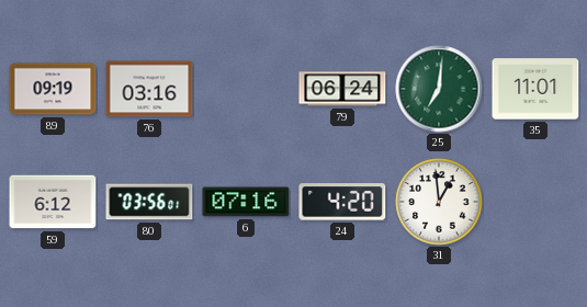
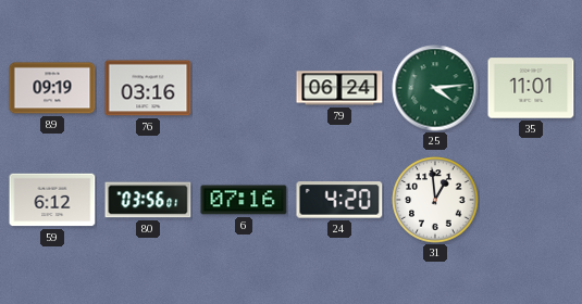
25: 7:01 -> 4:14 (435, 88)
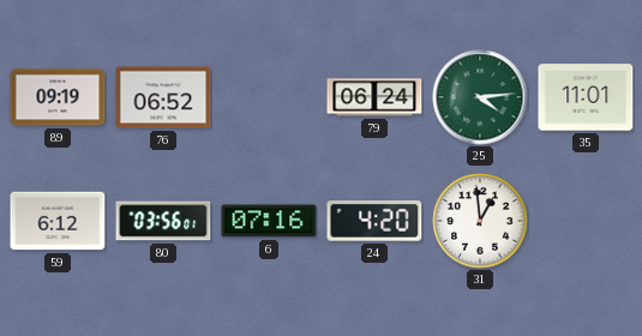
76: 03:16 -> 06:52 (163, 97)
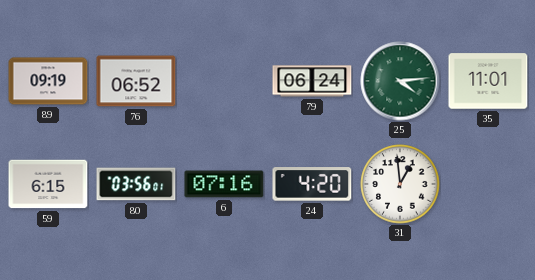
59: 6:12 -> 6:15 (48, 184)
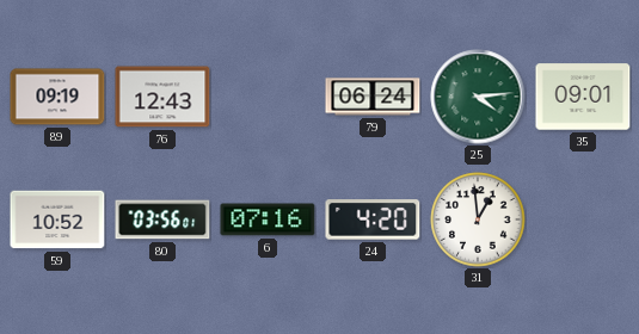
76: 06:52 -> 12:43 (162, 97)
35: 11:01 -> 09:01 (583, 97)
59: 6:15 -> 10:52 (57, 219)
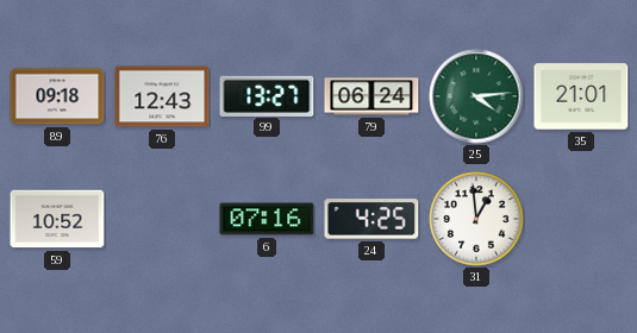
89: 09:19 -> 09:18 (57, 96)
99: none -> 13:27 (267, 95)
35: 09:01 -> 21:01 (581, 96)
80: 03:56 -> none (162, 219)
24: 4:20 -> 4:25 (371, 219)
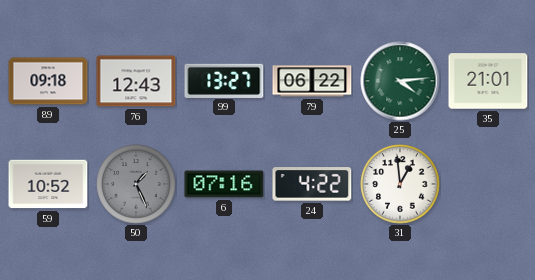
79: 06:24 -> 06:22 (312, 81)
50: none -> 1:26 (136, 184)
24: 4:25 -> 4:22 (312, 184)
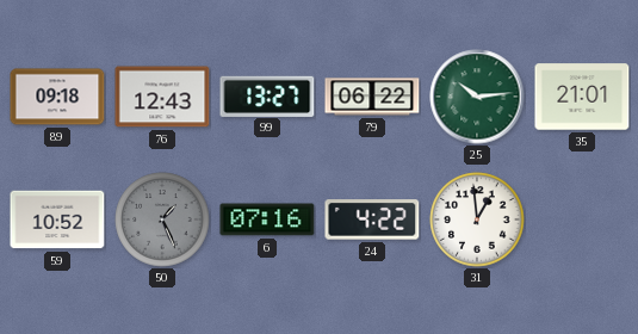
25: 4:14 -> 10:14 (477, 97)
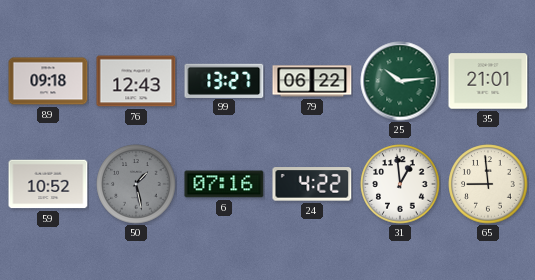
50: 1:26 -> 1:28 (136, 184)
65: none -> 8:59 (488, 184)
